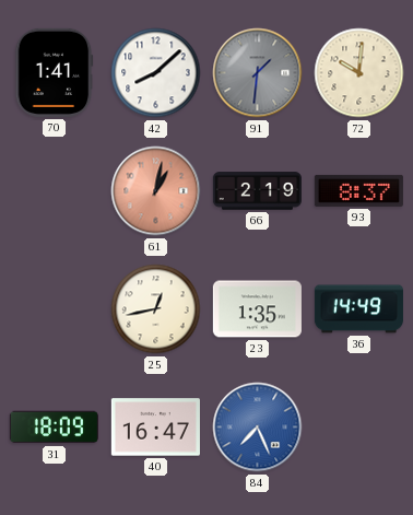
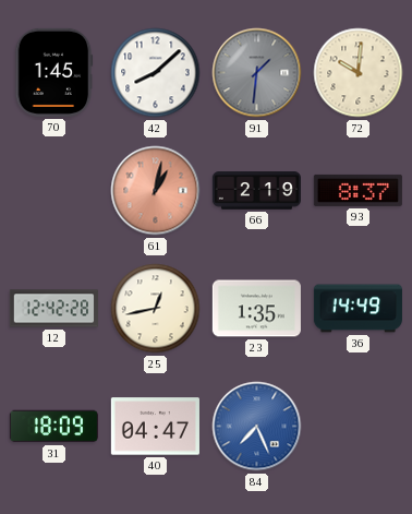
70: 1:41 -> 1:45 (54, 72)
12: none -> 12:42 (53, 309)
40: 16:47 -> 04:47 (155, 427)
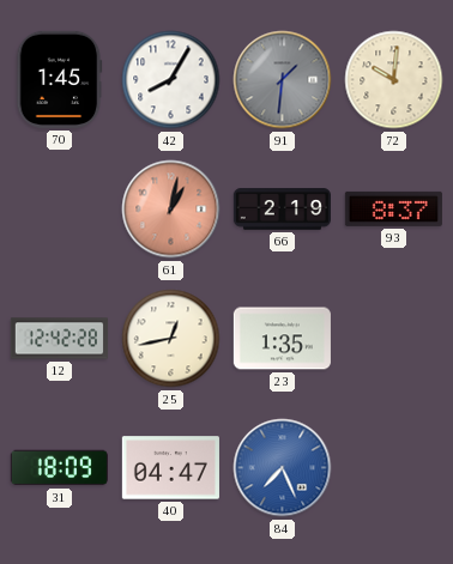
42: 8:08 -> 8:05 (171, 80)
36: 14:49 -> none (358, 309)
